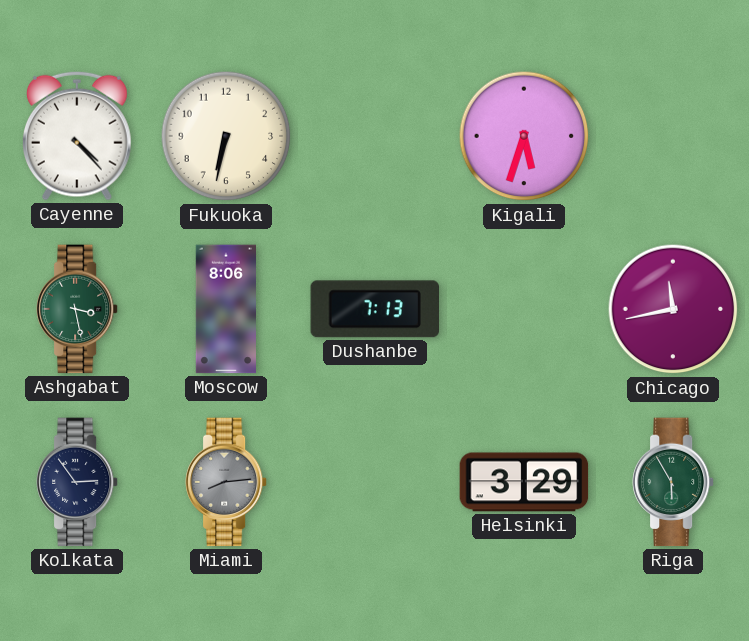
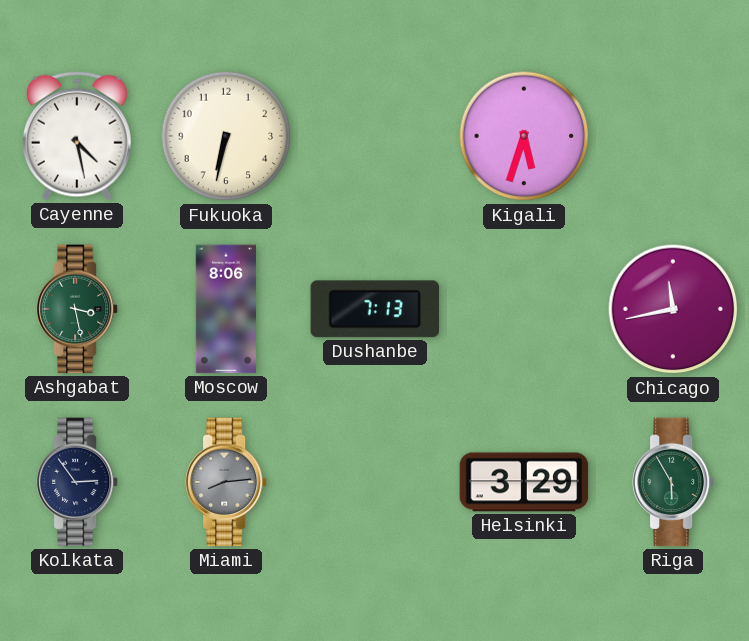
Cayenne: 4:23 -> 4:28 (77, 136)
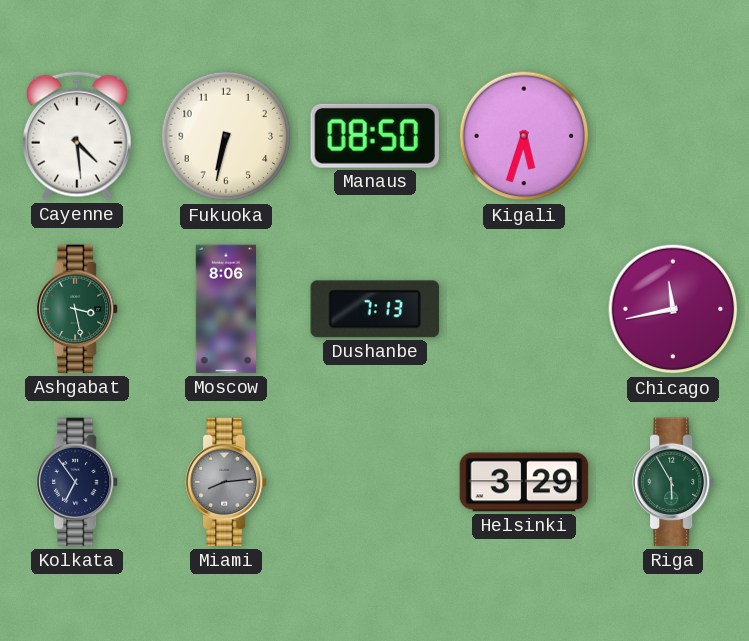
Cayenne: 4:28 -> 4:29 (77, 136)
Manaus: none -> 08:50 (375, 136)
Kolkata: 2:54 -> 6:54 (77, 482)
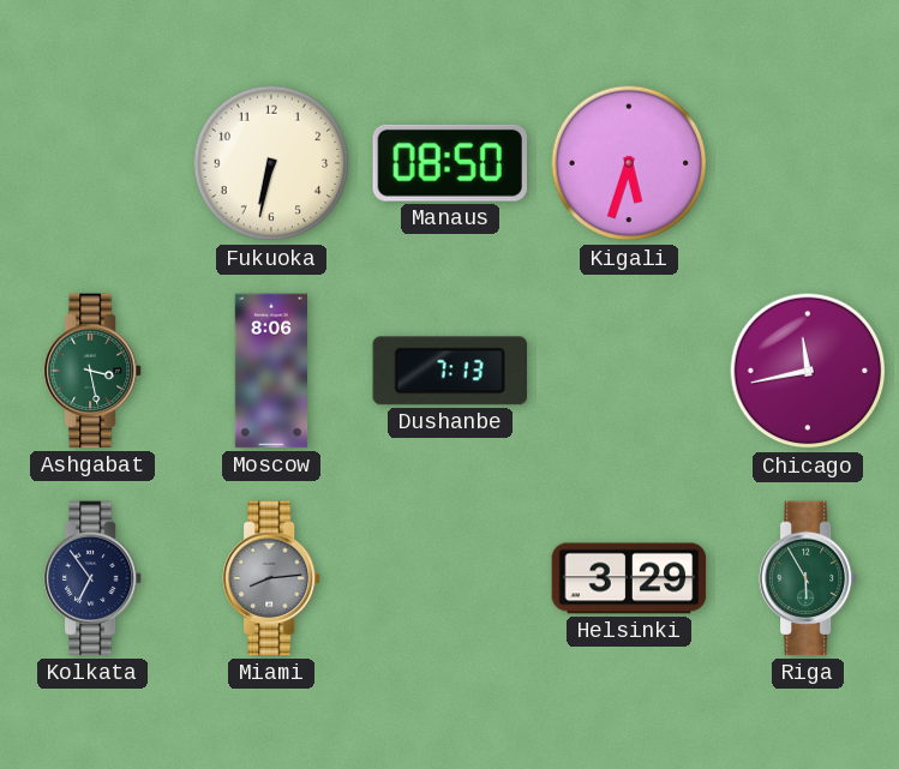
Cayenne: 4:29 -> none (77, 136)
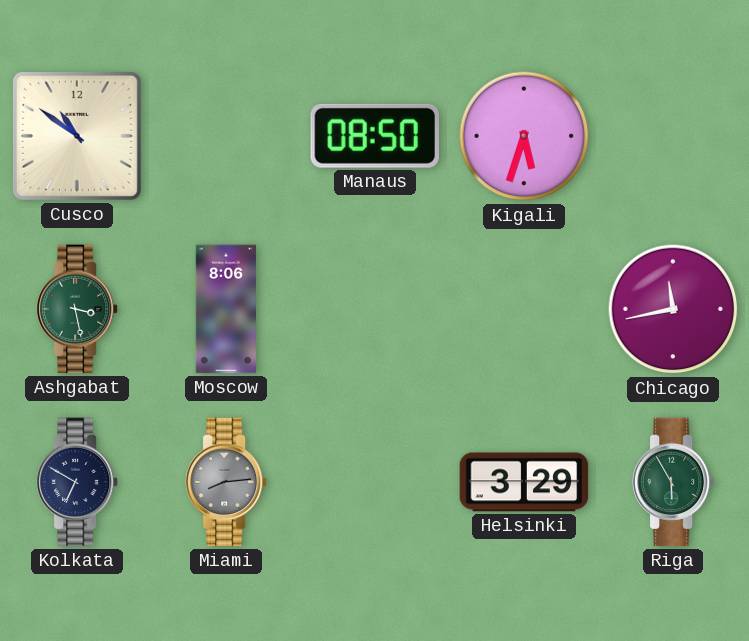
Cusco: none -> 10:51 (77, 136)
Fukuoka: 6:32 -> none (271, 163)
Dushanbe: 7:13 -> none (450, 371)
Kolkata: 6:54 -> 6:50 (77, 482)
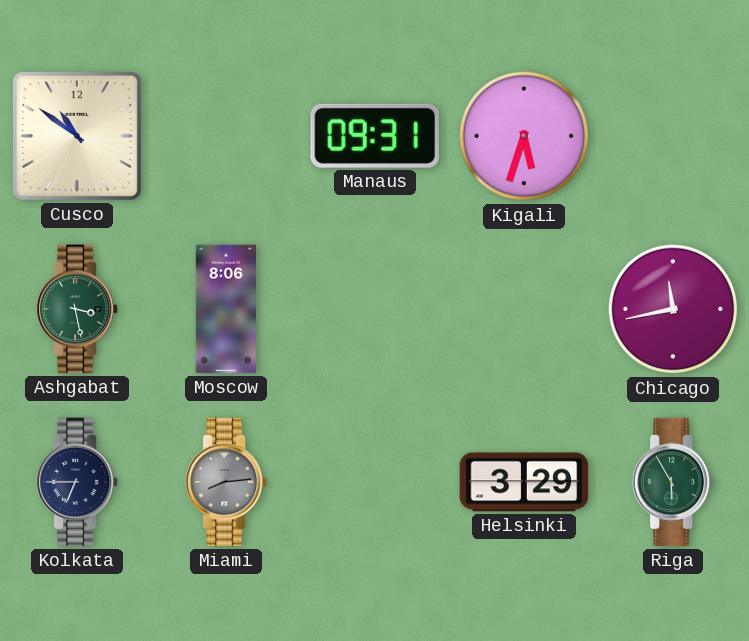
Manaus: 08:50 -> 09:31 (375, 136)
Kolkata: 6:50 -> 6:45 (77, 482)
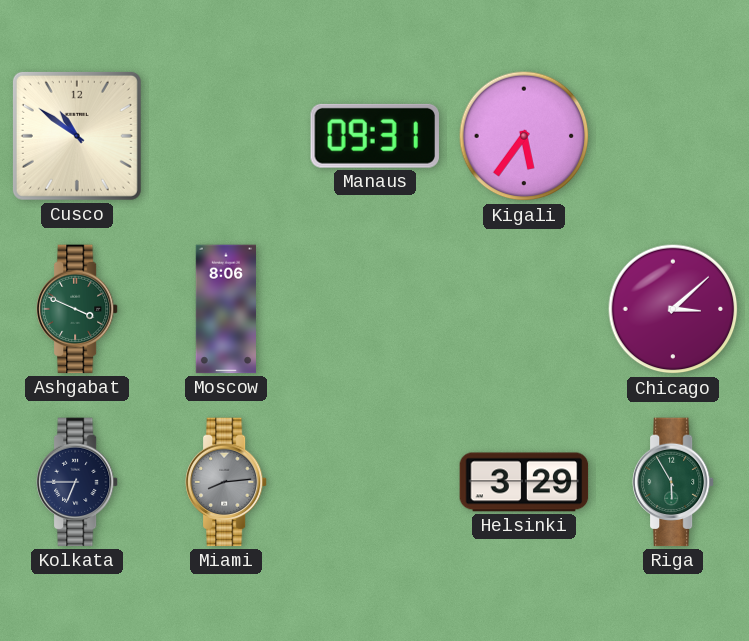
Kigali: 5:33 -> 5:36 (524, 136)
Ashgabat: 3:28 -> 3:49 (77, 309)
Chicago: 11:43 -> 3:08 (673, 309)
